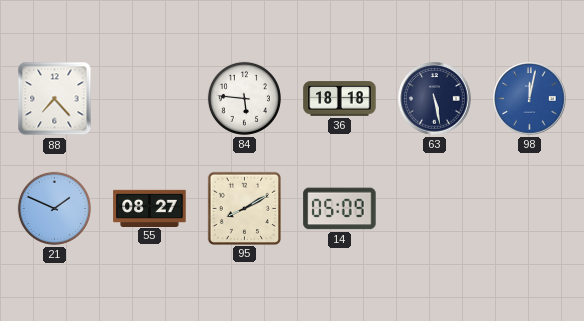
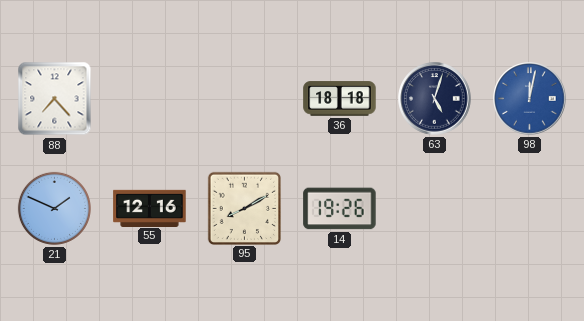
84: 5:46 -> none (244, 98)
63: 5:28 -> 5:03 (435, 99)
55: 08:27 -> 12:16 (150, 208)
14: 05:09 -> 19:26 (340, 209)
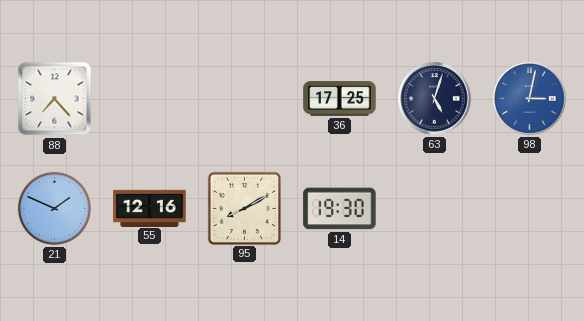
36: 18:18 -> 17:25 (340, 99)
98: 12:02 -> 3:02 (530, 99)
14: 19:26 -> 19:30 (340, 209)
